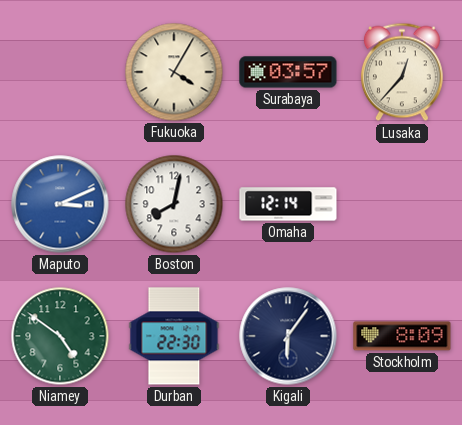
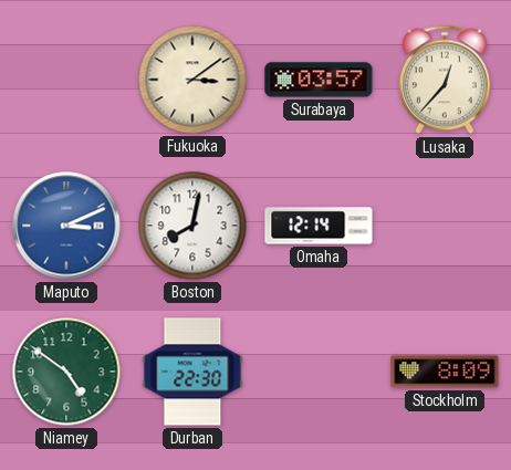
Fukuoka: 4:05 -> 3:09 (192, 80)
Kigali: 6:06 -> none (288, 336)
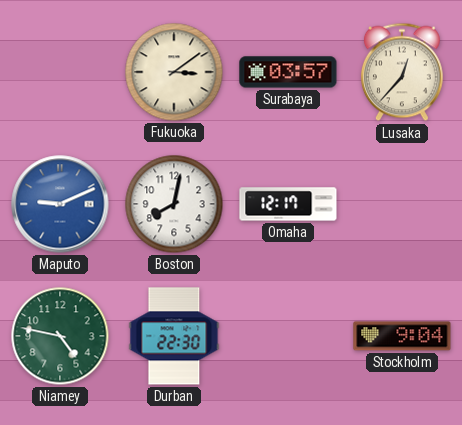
Maputo: 3:11 -> 9:11 (60, 204)
Omaha: 12:14 -> 12:17 (288, 204)
Niamey: 4:51 -> 4:47 (60, 336)
Stockholm: 8:09 -> 9:04 (402, 336)
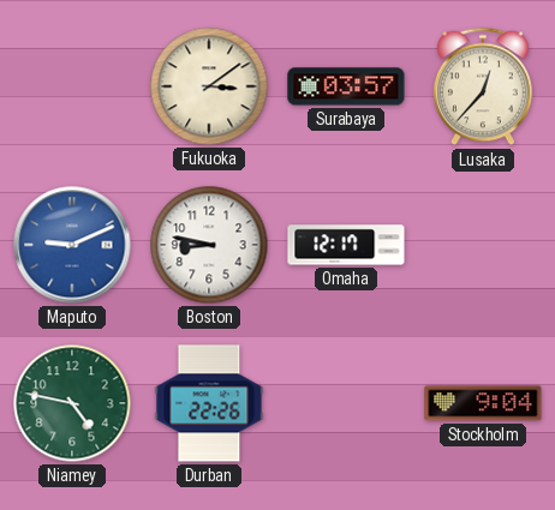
Boston: 8:02 -> 8:47 (209, 245)
Durban: 22:30 -> 22:26 (209, 403)
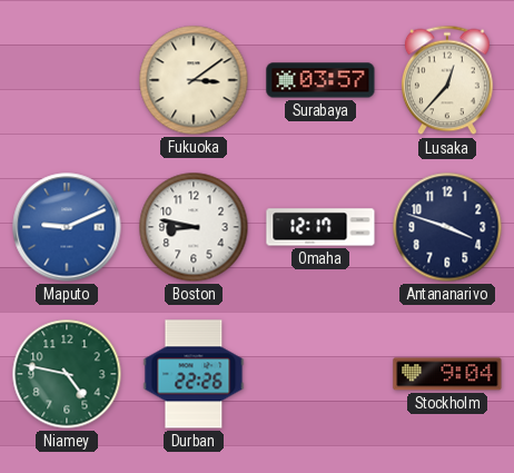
Antananarivo: none -> 3:48 (447, 227)
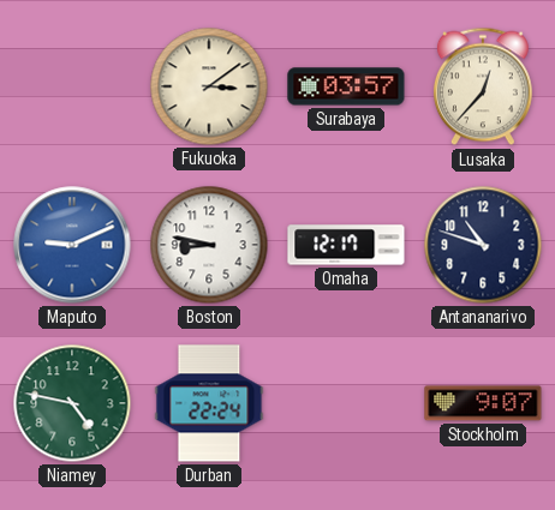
Antananarivo: 3:48 -> 10:48 (483, 245)
Durban: 22:26 -> 22:24 (209, 403)
Stockholm: 9:04 -> 9:07 (483, 403)
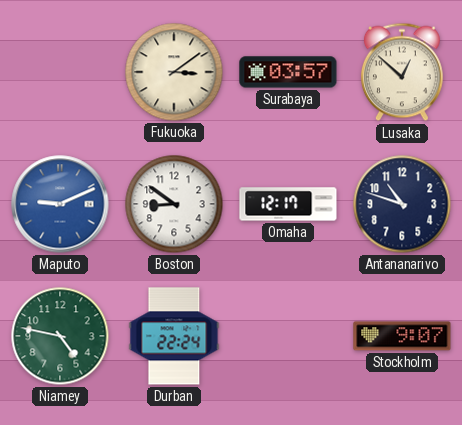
Lusaka: 12:37 -> 12:52 (402, 72)
Boston: 8:47 -> 8:51 (174, 204)
